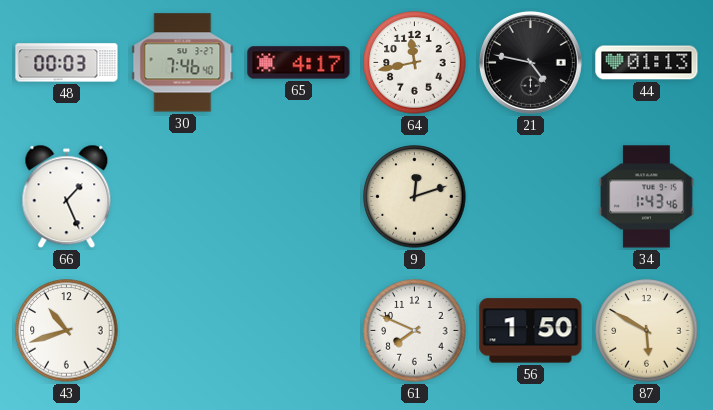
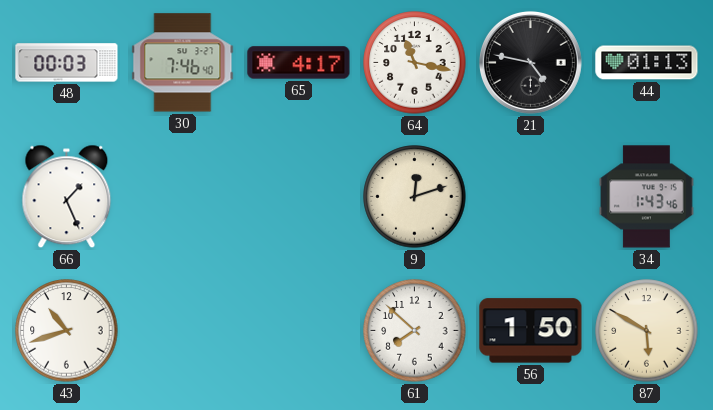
64: 11:43 -> 11:17 (415, 63)
61: 7:49 -> 7:52 (415, 331)
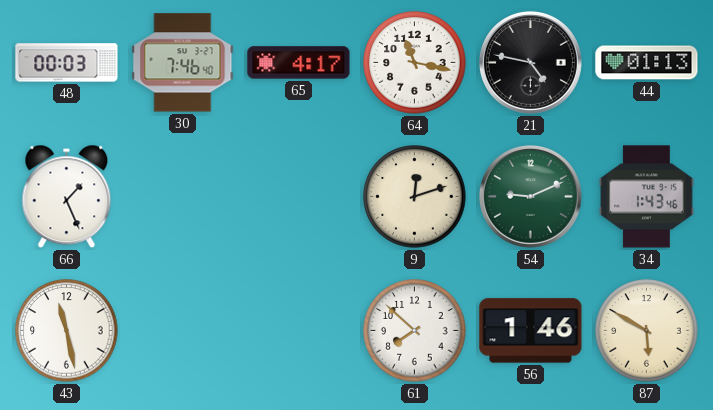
54: none -> 9:11 (530, 196)
43: 10:42 -> 11:28 (67, 331)
56: 1:50 -> 1:46 (531, 331)
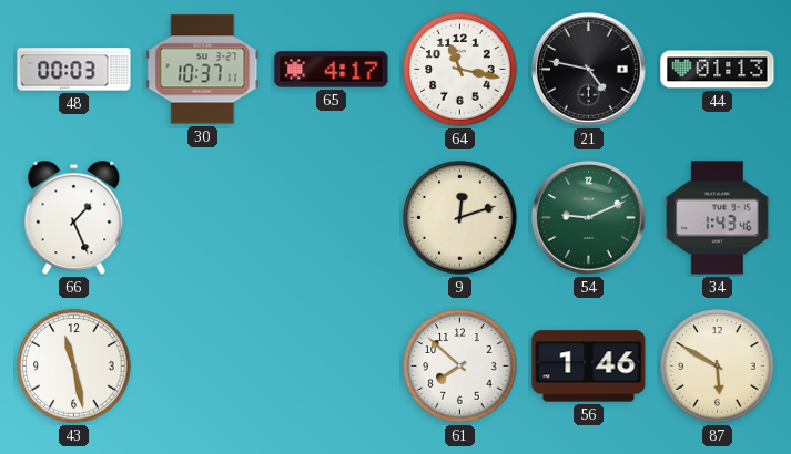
30: 7:46 -> 10:37 (203, 70)
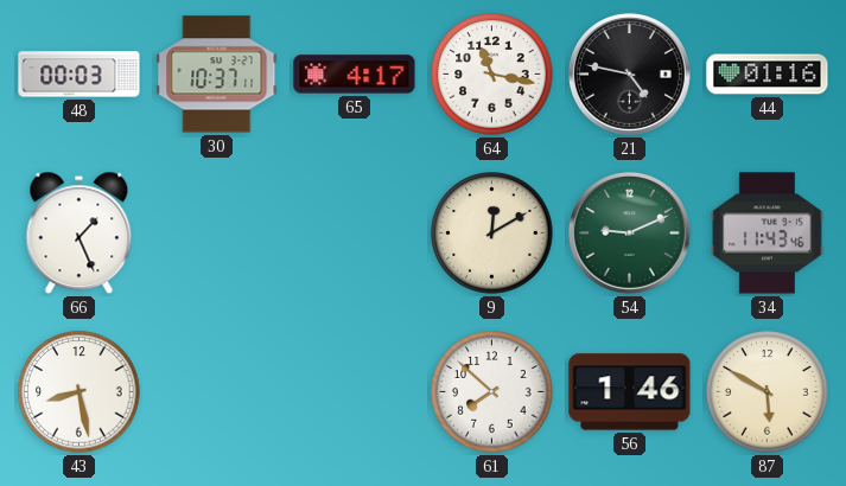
44: 01:13 -> 01:16 (768, 75)
9: 12:12 -> 12:10 (492, 234)
34: 1:43 -> 11:43 (768, 234)
43: 11:28 -> 8:28 (79, 392)
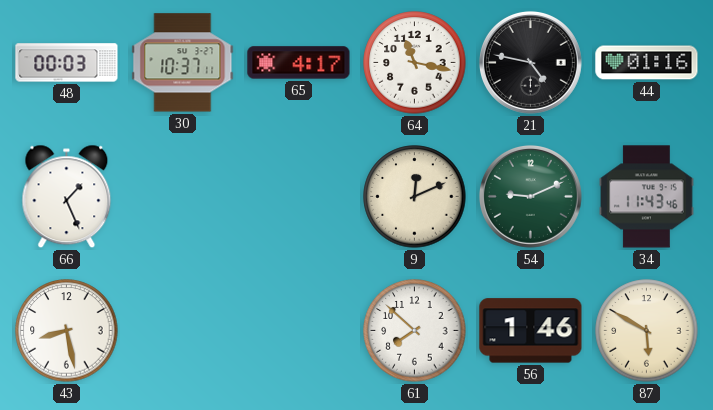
9: 12:10 -> 12:11 (415, 197)
